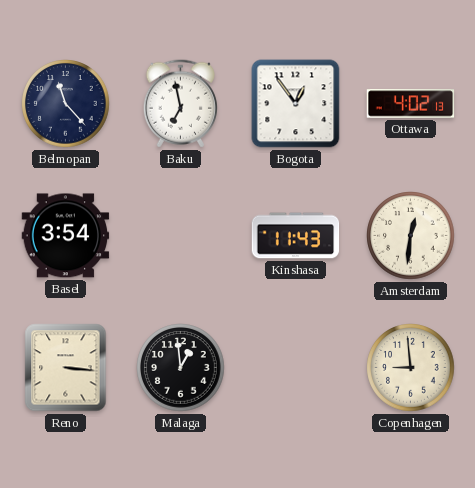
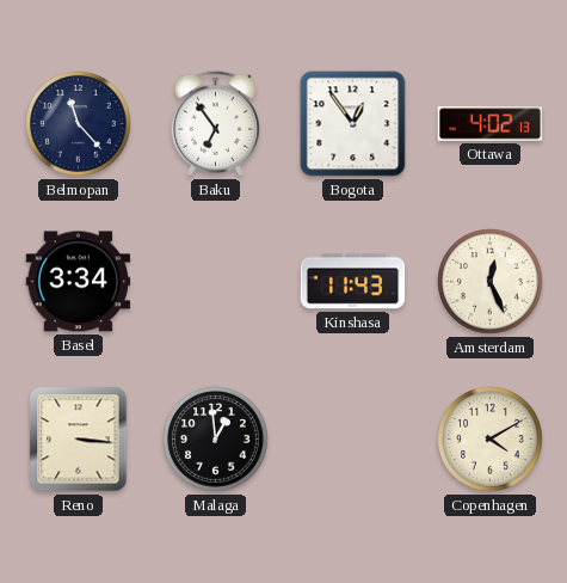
Baku: 6:58 -> 6:54 (215, 124)
Basel: 3:54 -> 3:34 (79, 282)
Amsterdam: 12:31 -> 12:26 (491, 282)
Copenhagen: 8:59 -> 4:10 (491, 440)
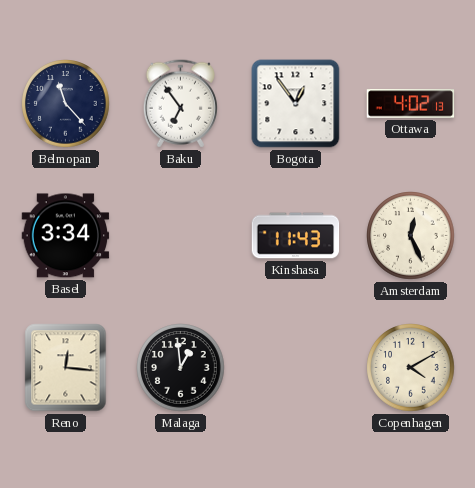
Reno: 3:16 -> 12:16 (66, 368)
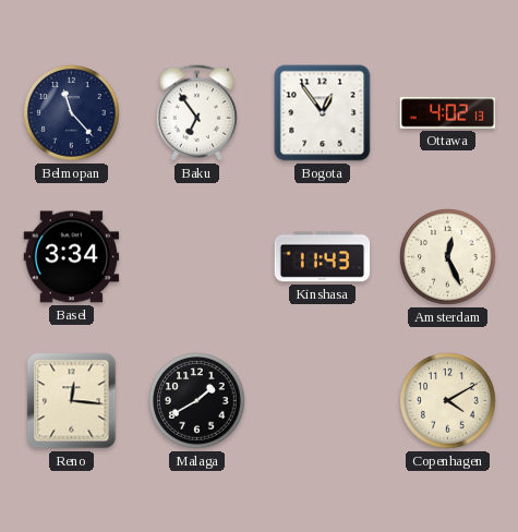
Malaga: 12:59 -> 1:40 (197, 401)
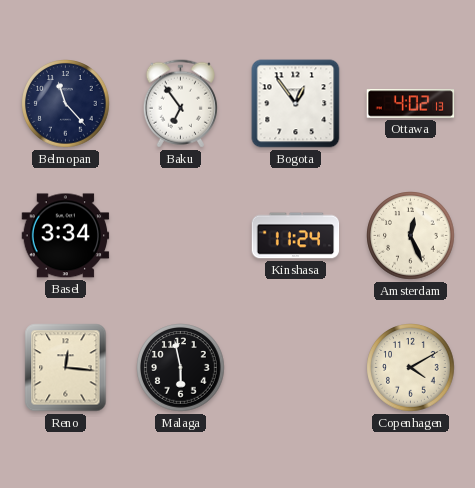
Kinshasa: 11:43 -> 11:24 (296, 236)
Malaga: 1:40 -> 5:58 (181, 368)
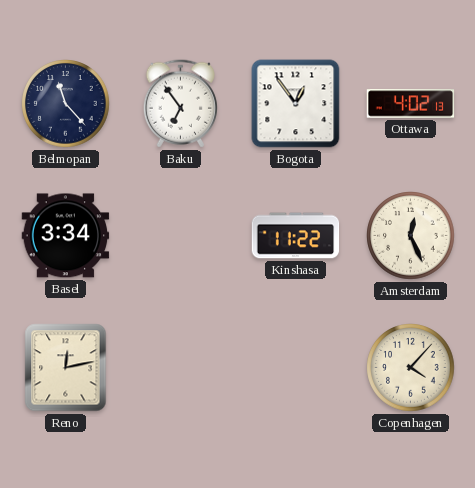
Kinshasa: 11:24 -> 11:22 (296, 236)
Reno: 12:16 -> 12:13 (66, 368)
Malaga: 5:58 -> none (181, 368)
Copenhagen: 4:10 -> 4:07 (411, 368)
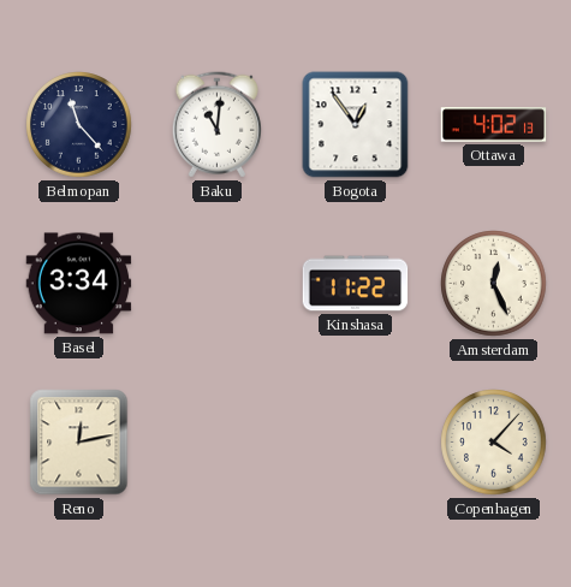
Baku: 6:54 -> 11:01 (216, 125)
